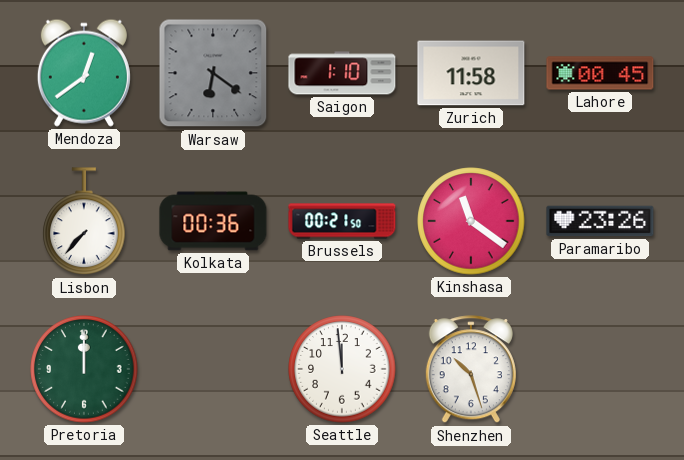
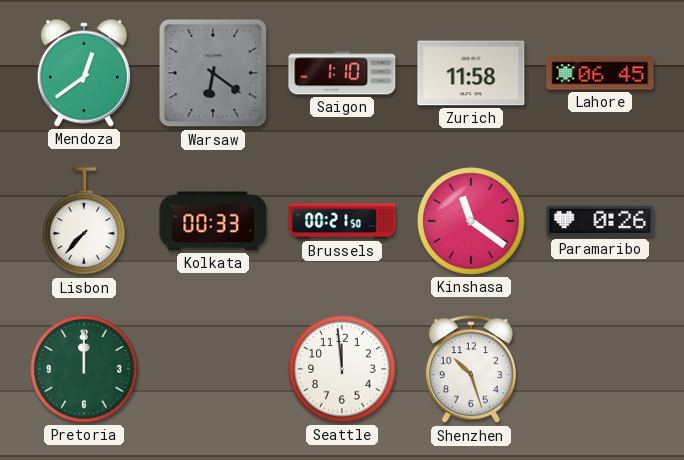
Lahore: 00:45 -> 06:45 (600, 73)
Kolkata: 00:36 -> 00:33 (213, 221)
Paramaribo: 23:26 -> 0:26 (600, 221)
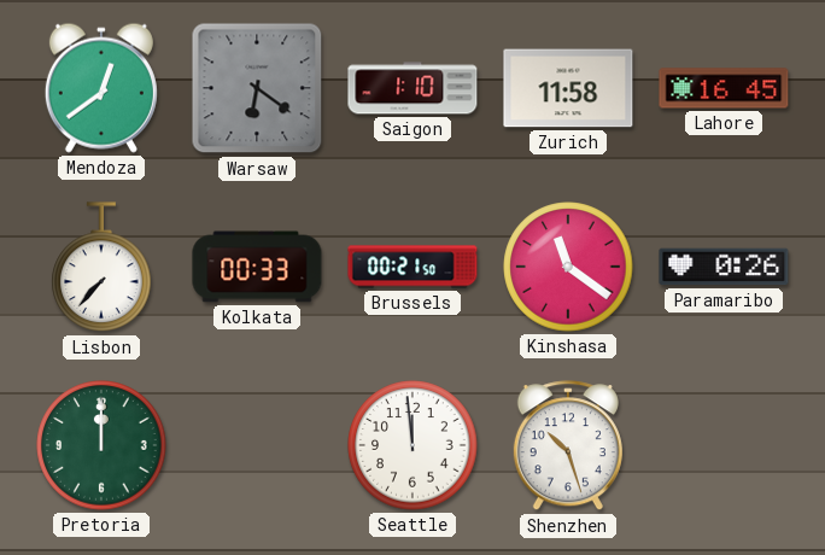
Lahore: 06:45 -> 16:45 (724, 88)
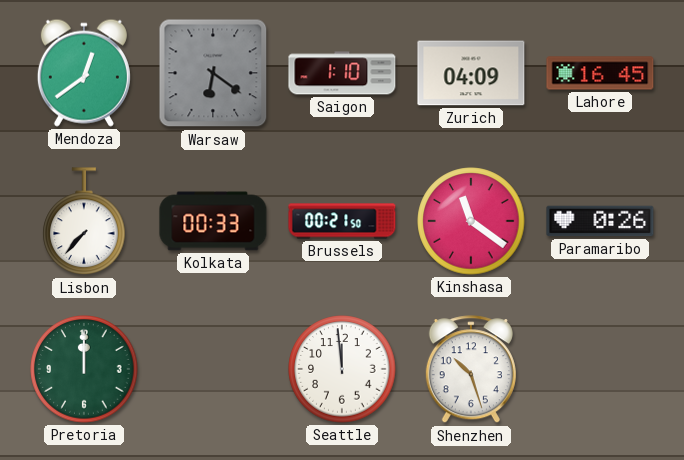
Zurich: 11:58 -> 04:09 (471, 73)
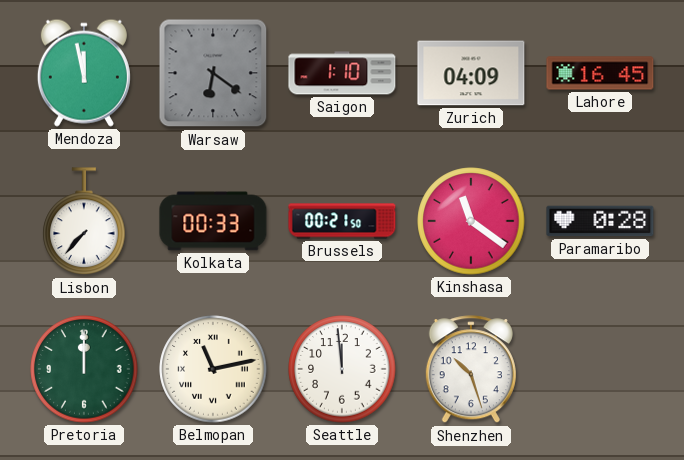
Mendoza: 12:39 -> 11:58 (84, 73)
Paramaribo: 0:26 -> 0:28 (600, 221)
Belmopan: none -> 11:13 (213, 369)
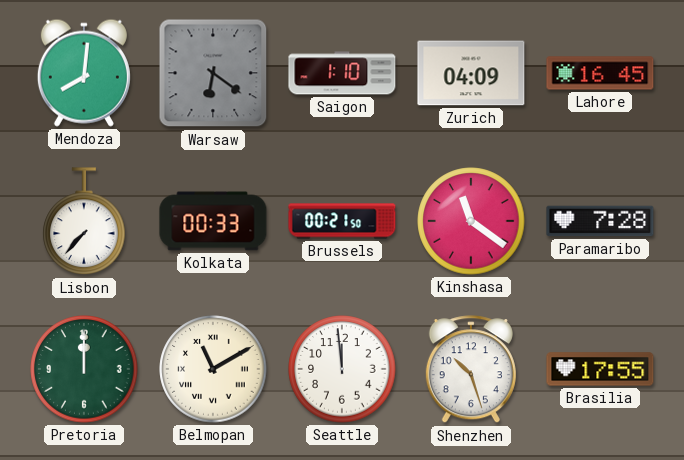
Mendoza: 11:58 -> 8:01 (84, 73)
Paramaribo: 0:28 -> 7:28 (600, 221)
Belmopan: 11:13 -> 11:10 (213, 369)
Brasilia: none -> 17:55 (600, 369)
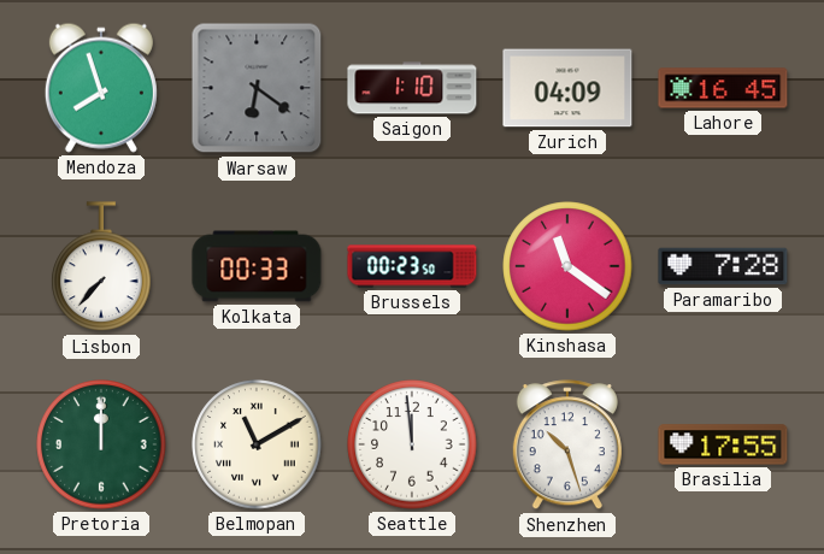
Mendoza: 8:01 -> 7:57 (101, 88)
Brussels: 00:21 -> 00:23 (412, 266)
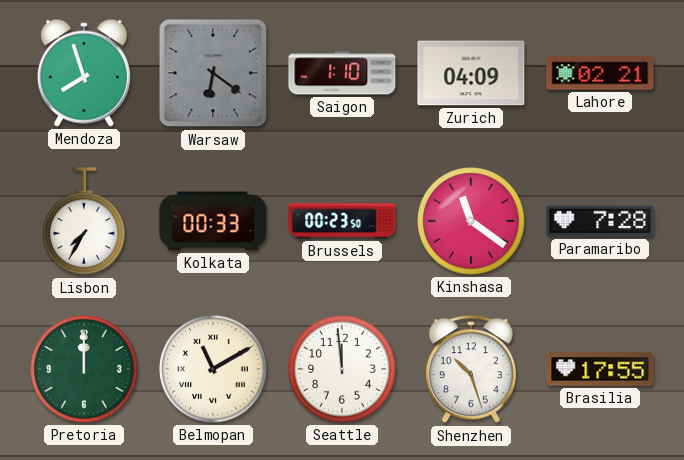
Lahore: 16:45 -> 02:21 (600, 73)
Lisbon: 7:37 -> 7:35 (84, 222)
